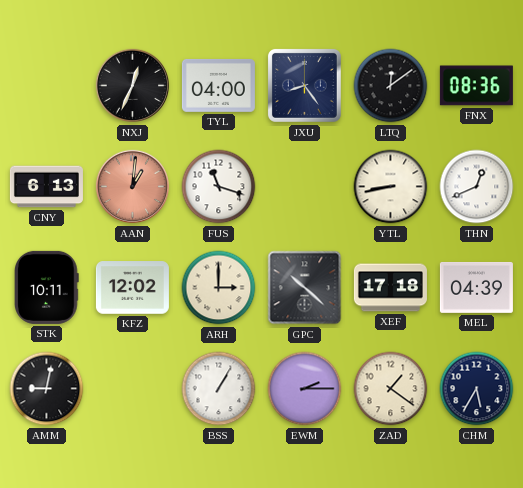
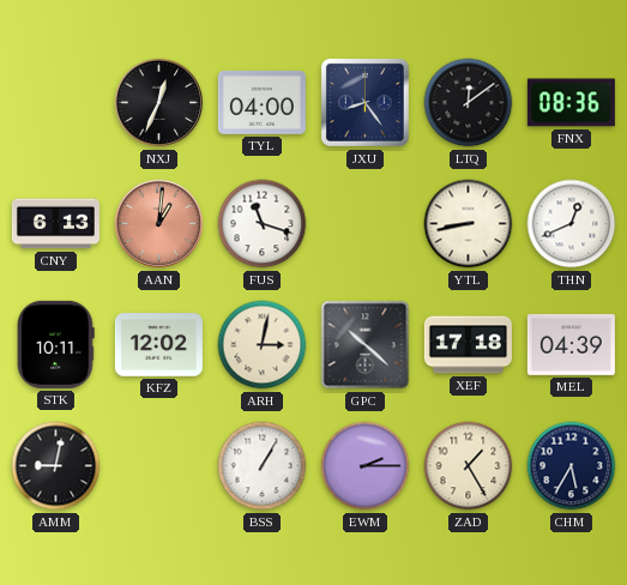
ARH: 3:00 -> 3:02 (263, 345)
ZAD: 1:21 -> 1:25 (469, 466)
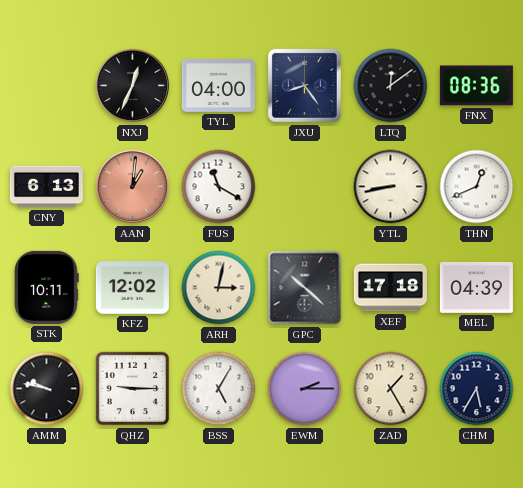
FUS: 11:18 -> 11:20 (219, 187)
AMM: 9:02 -> 9:47 (47, 389)
QHZ: none -> 9:15 (133, 389)
BSS: 1:05 -> 5:05 (219, 389)
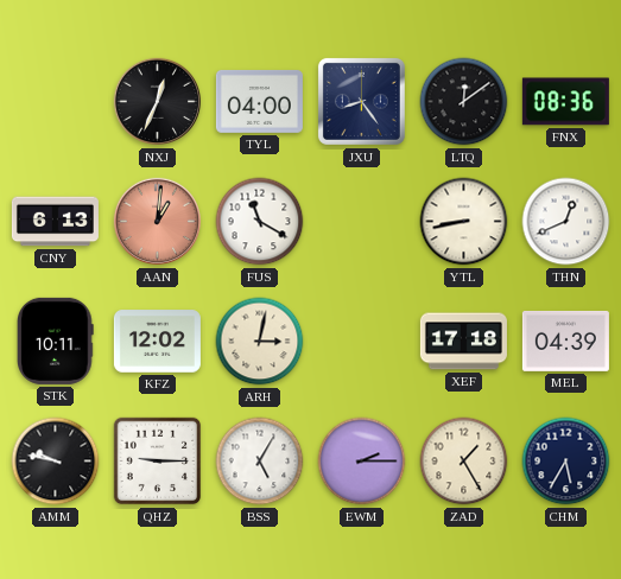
GPC: 10:22 -> none (305, 288)
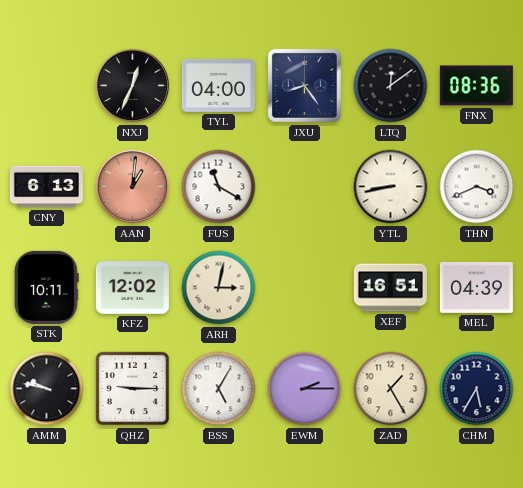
THN: 12:41 -> 3:41 (477, 187)
XEF: 17:18 -> 16:51 (390, 288)
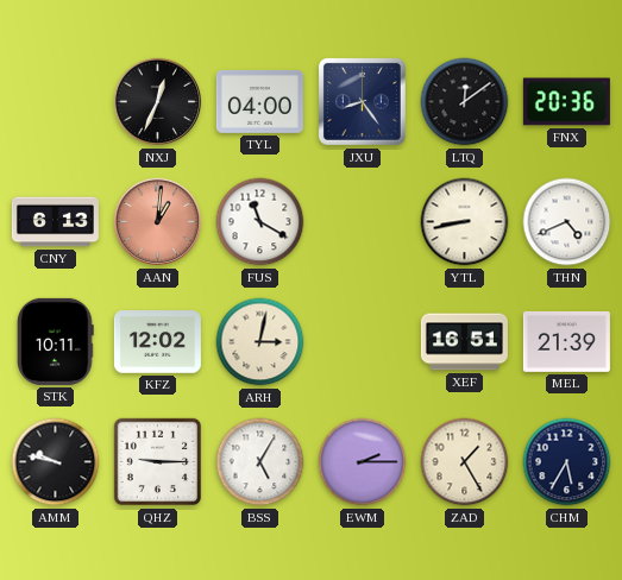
FNX: 08:36 -> 20:36 (566, 102)
THN: 3:41 -> 4:41 (567, 222)
MEL: 04:39 -> 21:39 (566, 341)
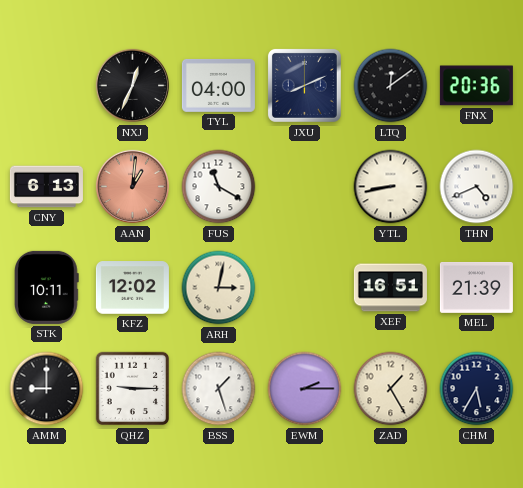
JXU: 8:24 -> 8:11 (304, 85)
AMM: 9:47 -> 9:00 (47, 389)
BSS: 5:05 -> 1:27 (219, 389)
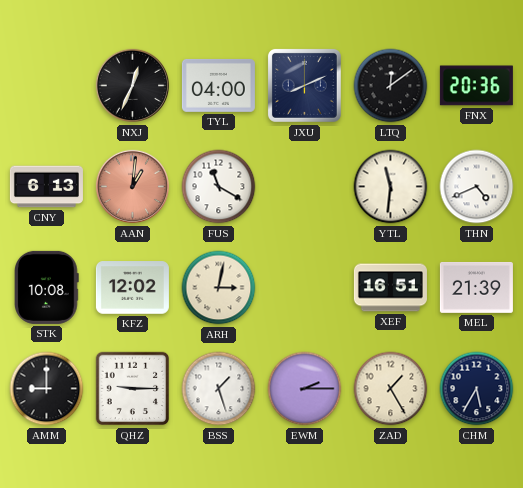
YTL: 8:43 -> 11:31 (391, 187)
STK: 10:11 -> 10:08 (47, 287)
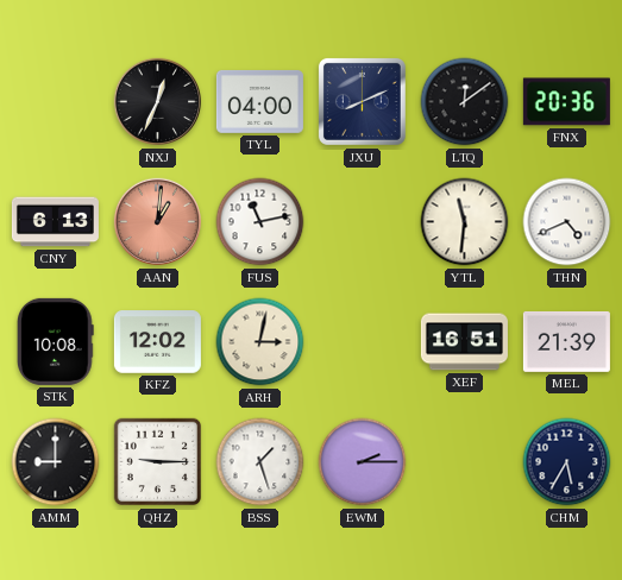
FUS: 11:20 -> 11:13 (260, 222)
ZAD: 1:25 -> none (391, 389)
